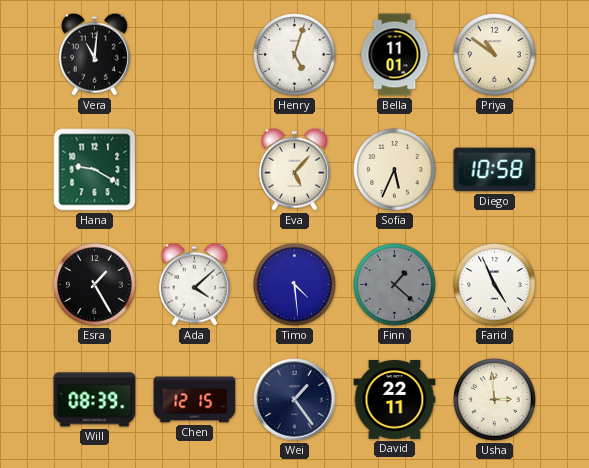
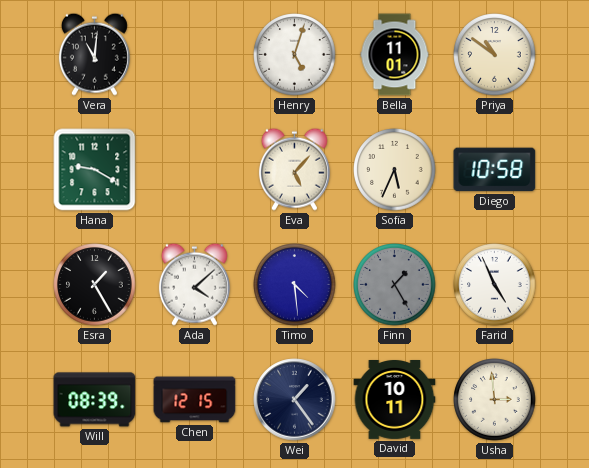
Finn: 1:22 -> 1:25 (395, 285)
David: 22:11 -> 10:11 (395, 400)
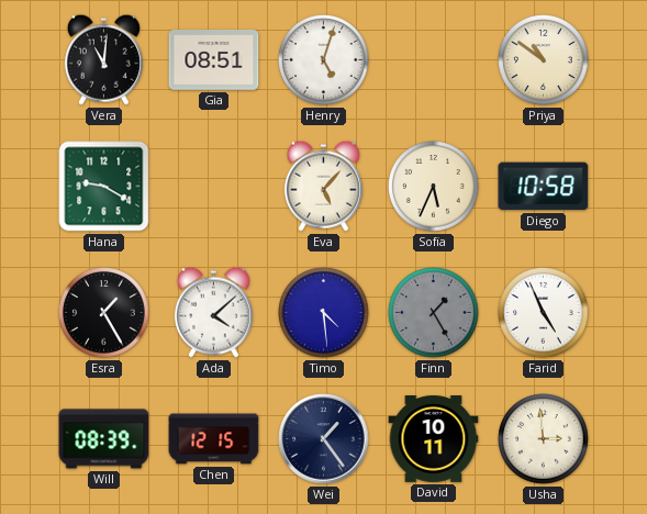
Gia: none -> 08:51 (214, 60)
Bella: 11:01 -> none (395, 55)
